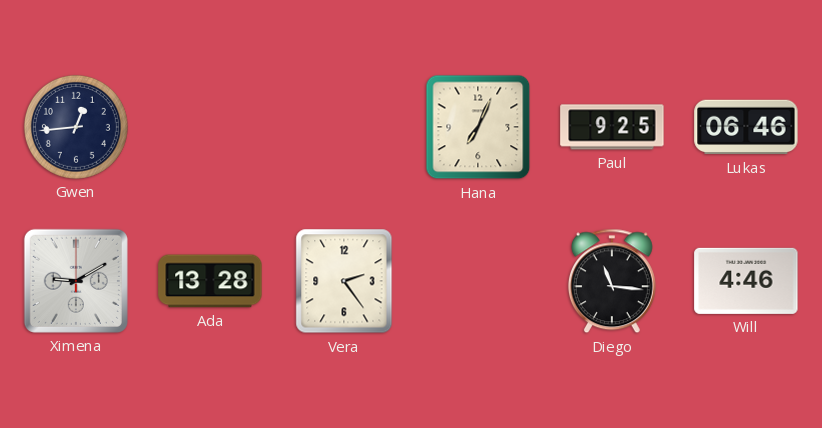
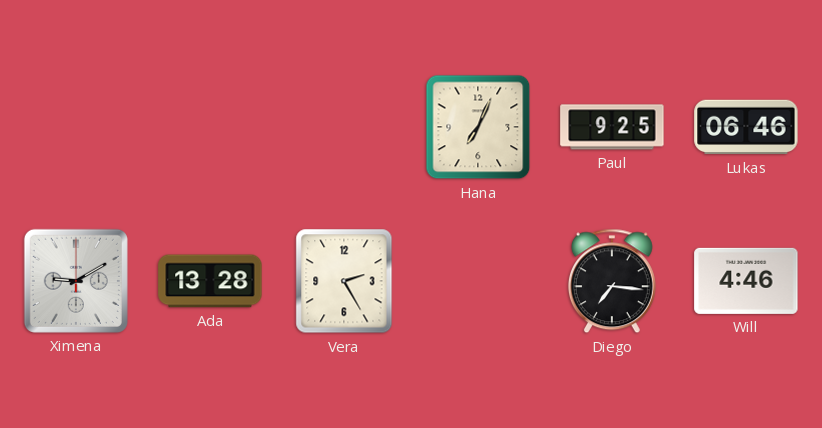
Gwen: 12:44 -> none (76, 127)
Vera: 2:24 -> 2:25 (344, 281)
Diego: 11:16 -> 7:16 (612, 281)
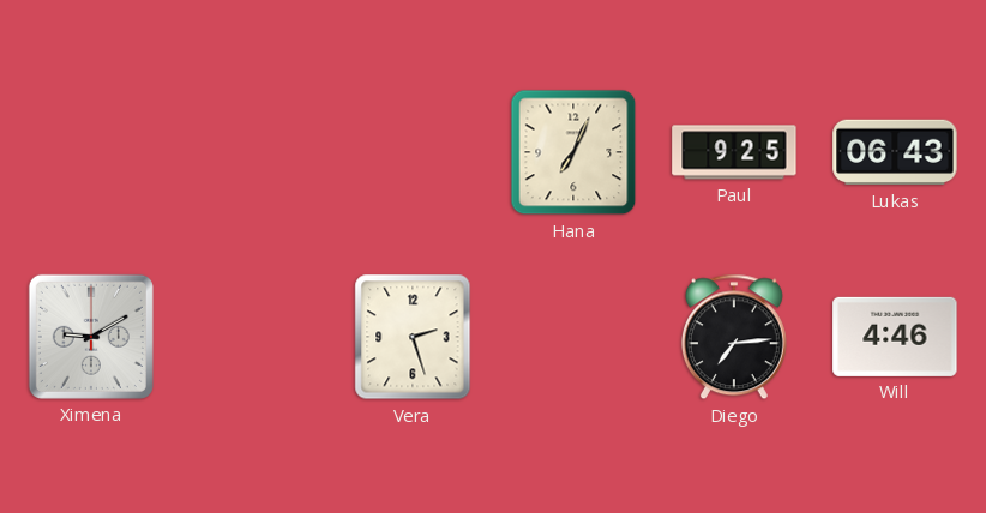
Lukas: 06:46 -> 06:43 (895, 152)
Ada: 13:28 -> none (210, 281)
Vera: 2:25 -> 2:27 (413, 337)
Diego: 7:16 -> 7:14 (734, 337)
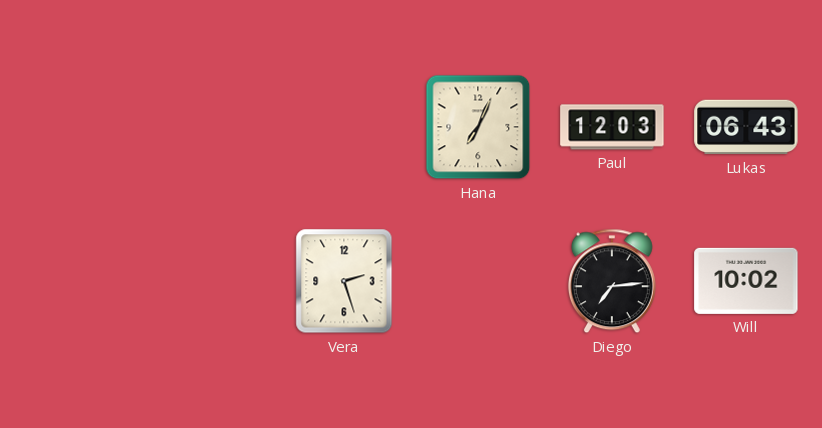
Paul: 9:25 -> 12:03 (612, 127)
Ximena: 9:10 -> none (91, 337)
Will: 4:46 -> 10:02 (746, 281)
